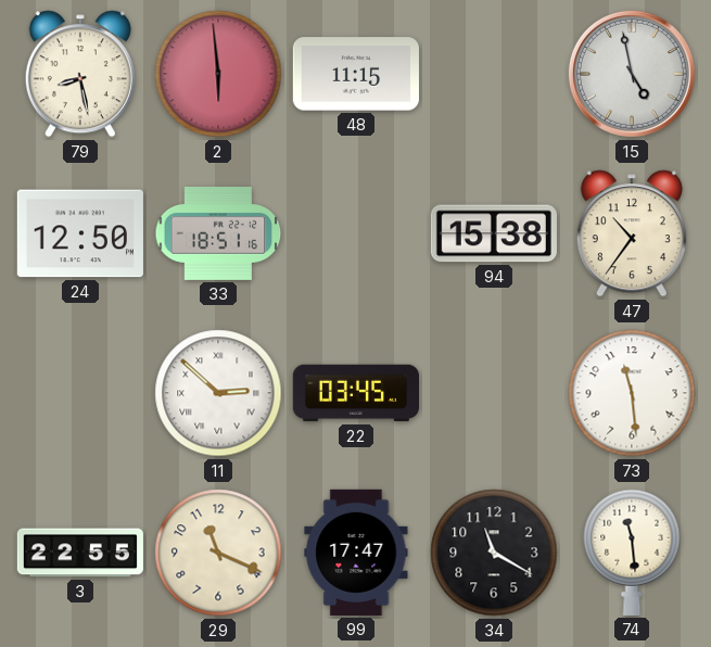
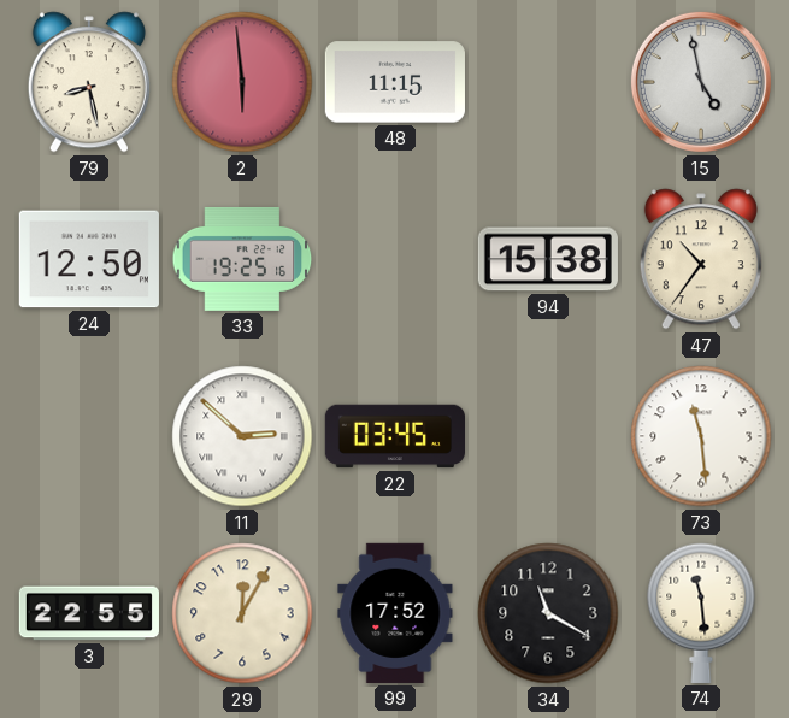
33: 18:51 -> 19:25 (242, 259)
29: 11:19 -> 12:05 (242, 613)
99: 17:47 -> 17:52 (395, 613)
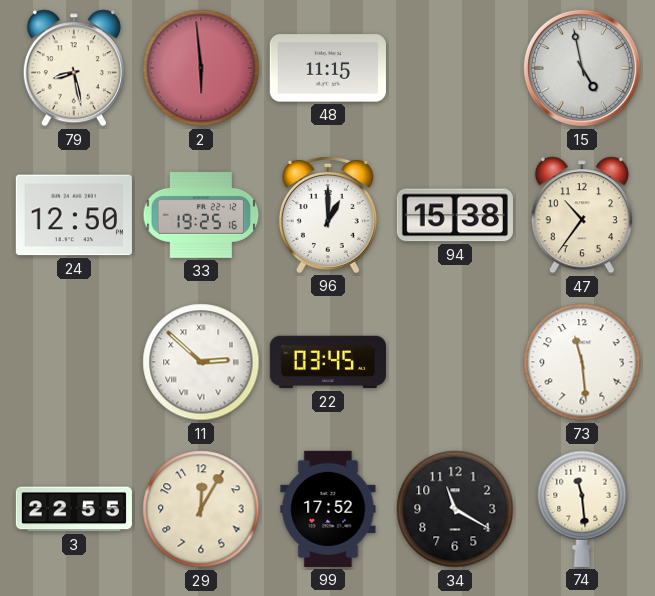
96: none -> 1:00 (328, 215)
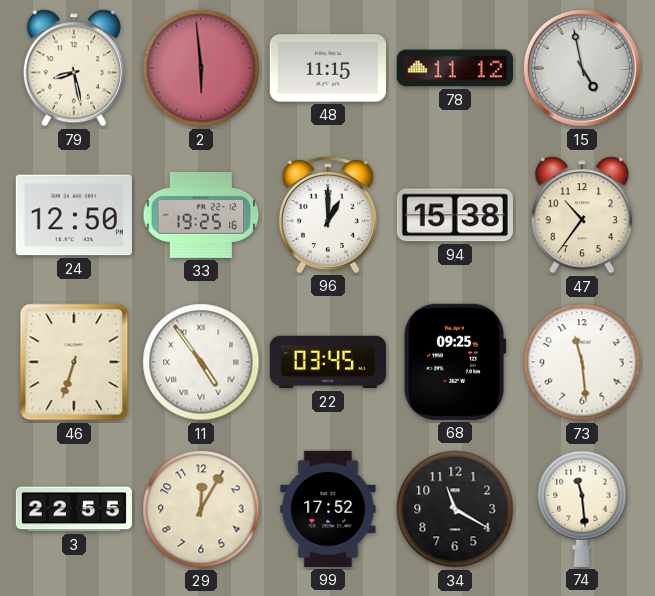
78: none -> 11:12 (455, 68)
46: none -> 6:33 (74, 362)
11: 2:52 -> 4:54 (201, 362)
68: none -> 09:25 (455, 362)
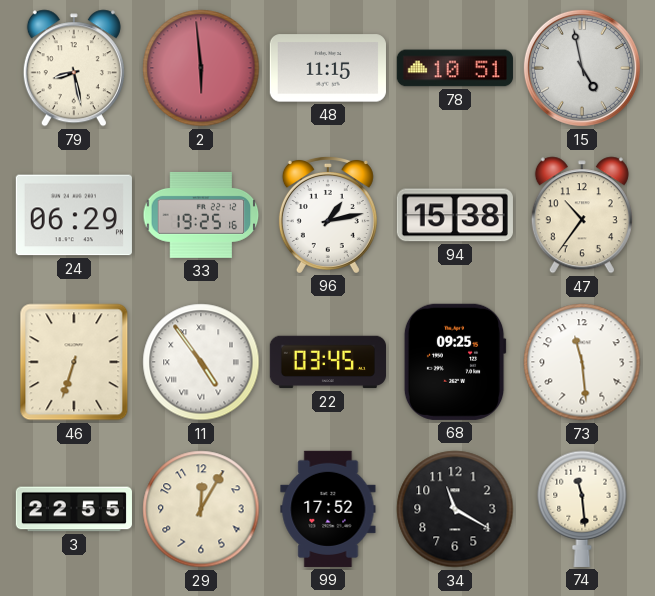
78: 11:12 -> 10:51 (455, 68)
24: 12:50 -> 06:29 (74, 215)
96: 1:00 -> 1:13 (328, 215)
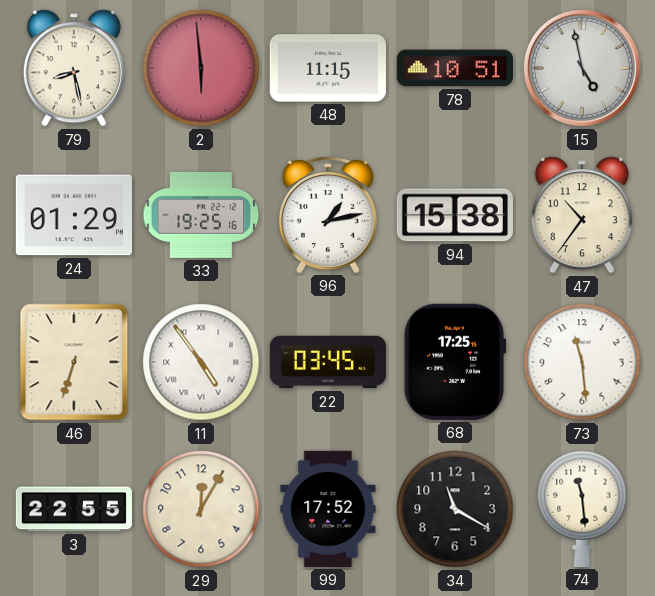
24: 06:29 -> 01:29 (74, 215)
68: 09:25 -> 17:25 (455, 362)
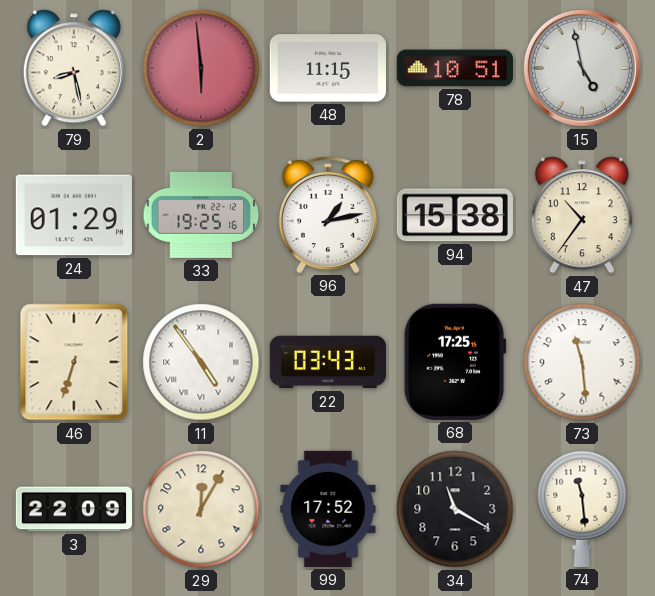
22: 03:45 -> 03:43 (327, 362)
3: 22:55 -> 22:09 (74, 509)
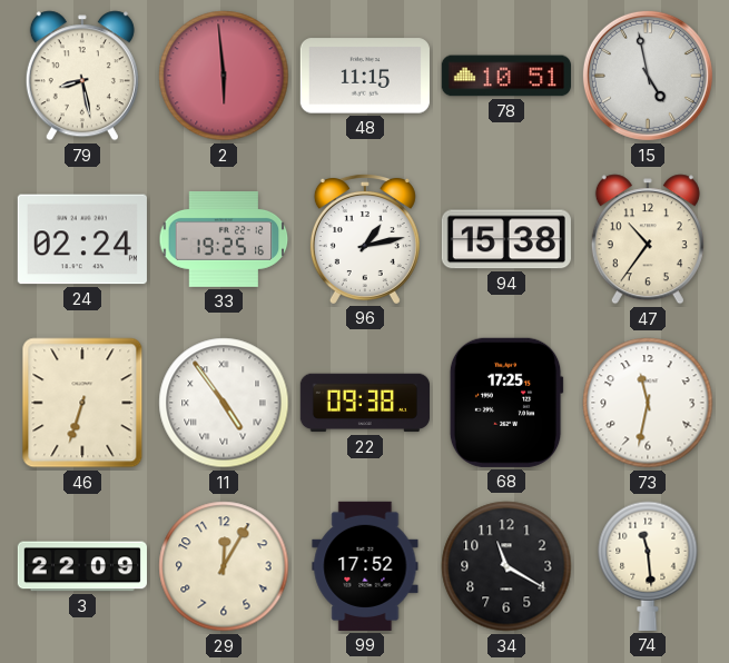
24: 01:29 -> 02:24 (82, 239)
22: 03:43 -> 09:38 (364, 403)
73: 11:29 -> 11:32 (648, 403)
